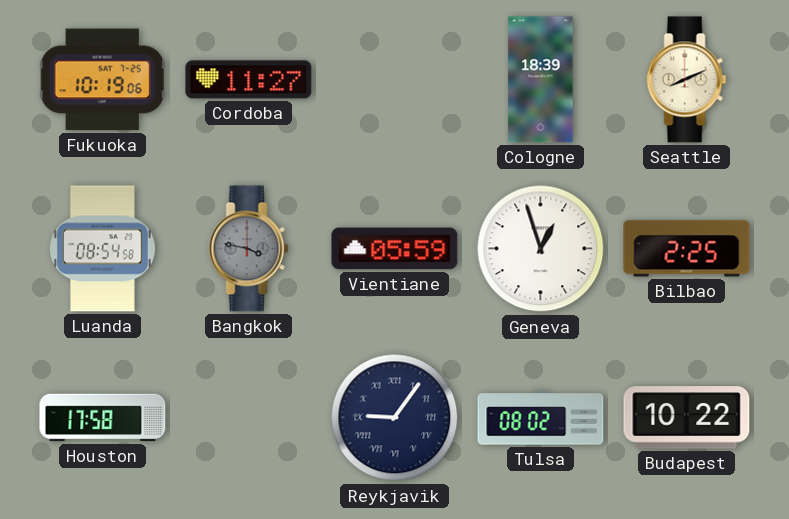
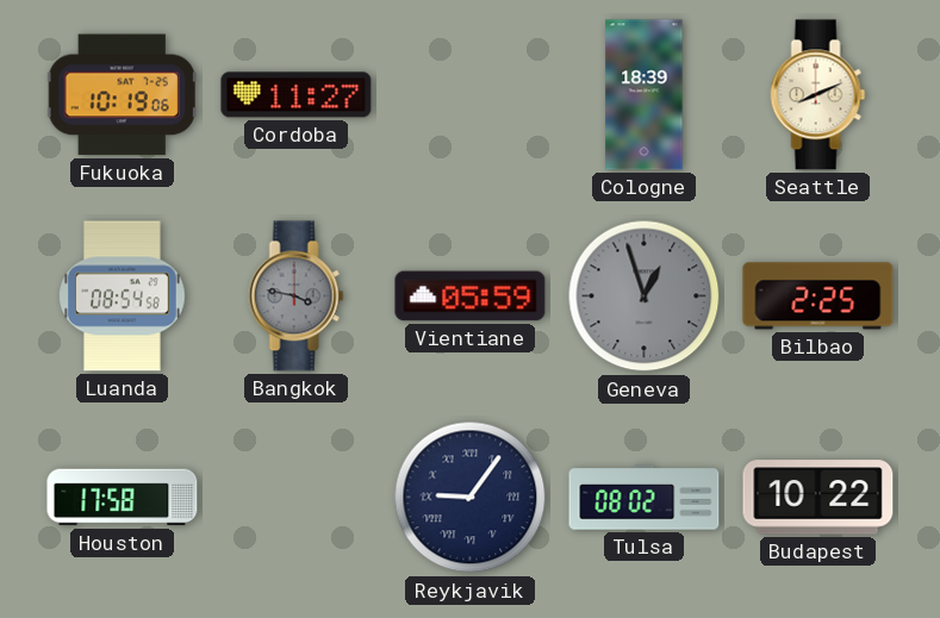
Geneva dial: white -> grey (645, 296)
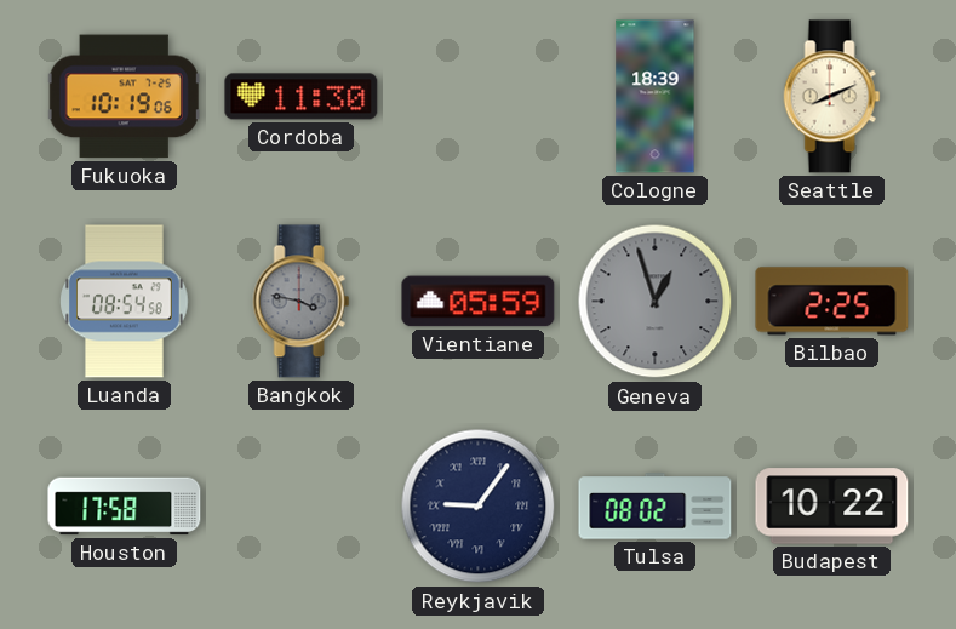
Cordoba: 11:27 -> 11:30 (302, 97)
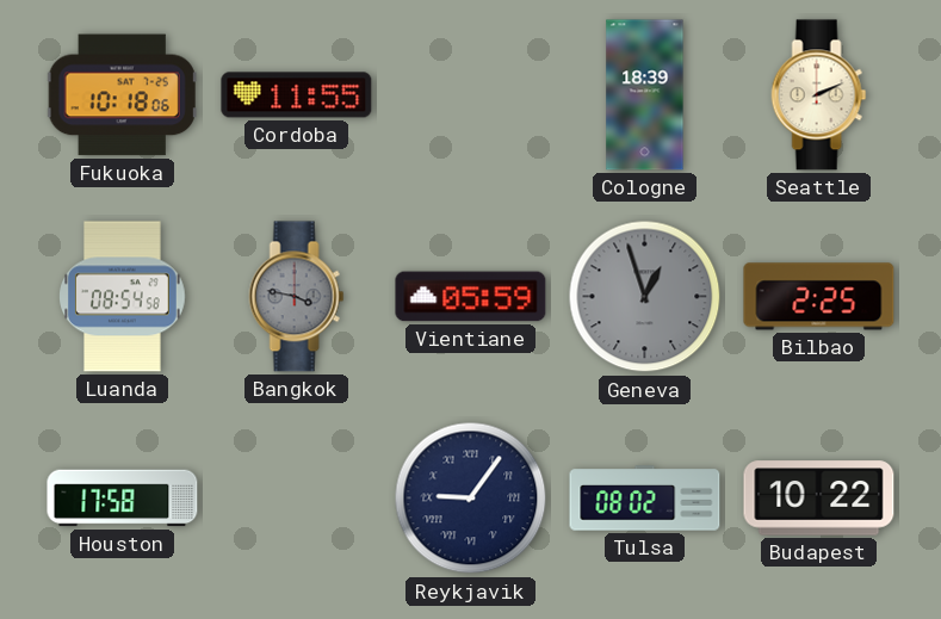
Fukuoka: 10:19 -> 10:18 (122, 95)
Cordoba: 11:30 -> 11:55 (297, 95)
Seattle: 8:11 -> 2:11 (819, 95)
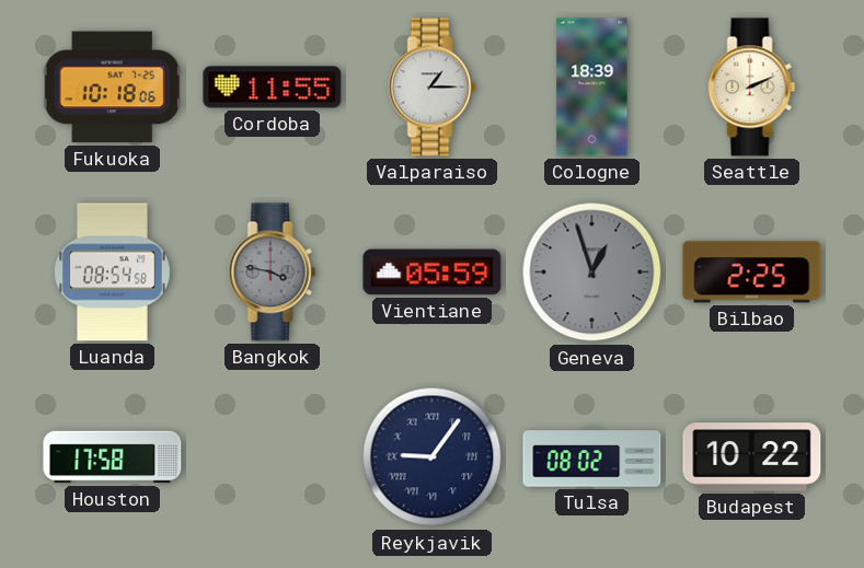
Valparaiso: none -> 1:15 (433, 88)
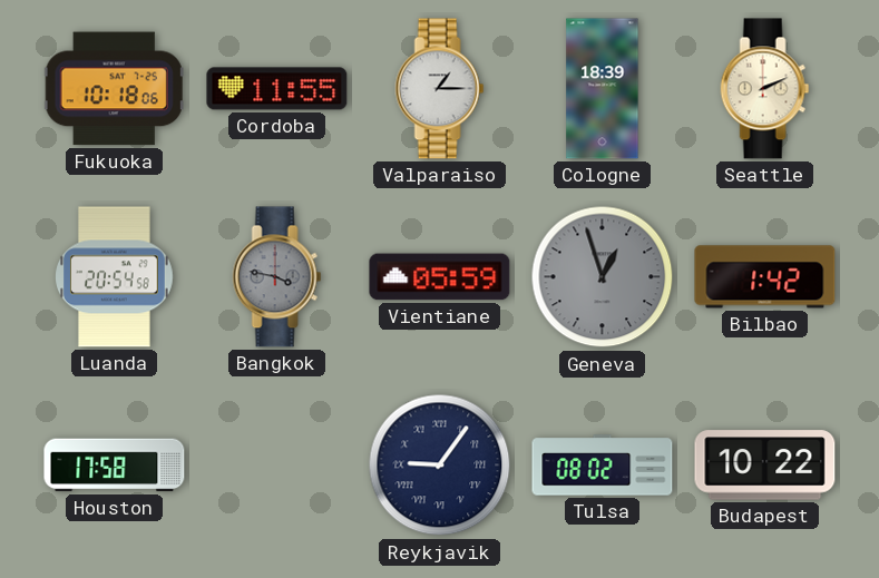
Luanda: 08:54 -> 20:54 (115, 277)
Bilbao: 2:25 -> 1:42 (765, 277)
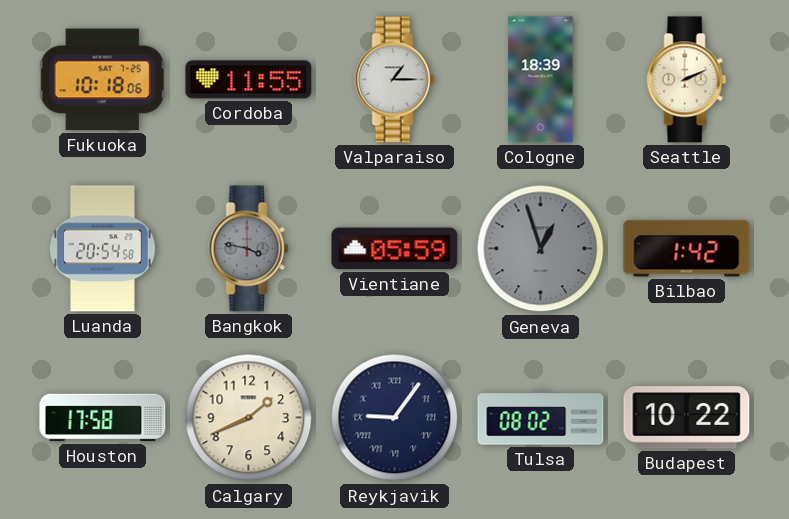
Calgary: none -> 1:41 (249, 418)
